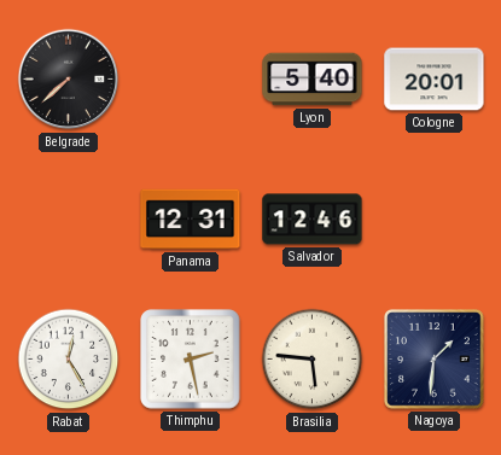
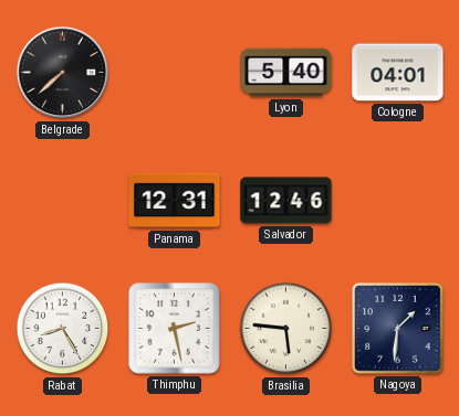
Cologne: 20:01 -> 04:01 (398, 73)
Rabat: 12:25 -> 8:25 (63, 329)
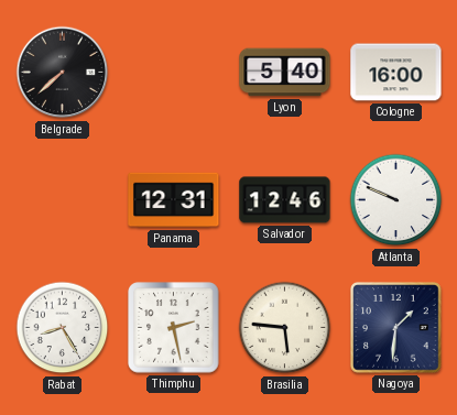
Cologne: 04:01 -> 16:00 (396, 73)
Atlanta: none -> 9:49 (396, 200)
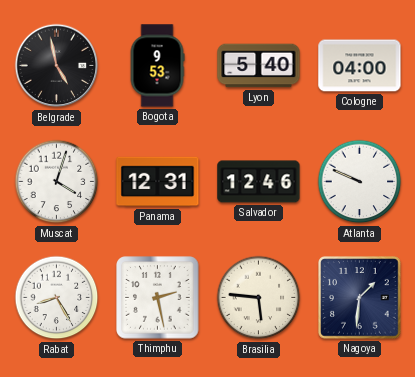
Belgrade: 7:38 -> 4:58 (57, 66)
Bogota: none -> 9:53 (157, 66)
Cologne: 16:00 -> 04:00 (360, 66)
Muscat: none -> 4:03 (57, 182)
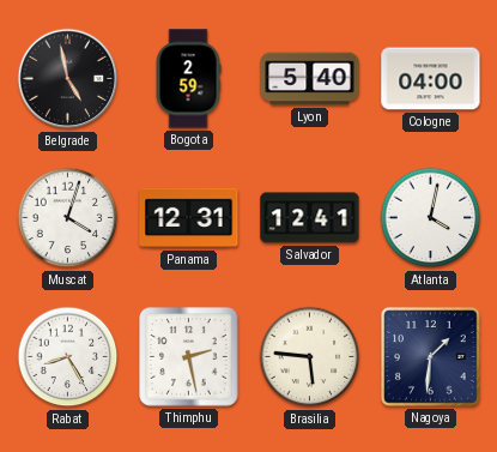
Bogota: 9:53 -> 2:59 (188, 79)
Salvador: 12:46 -> 12:41 (310, 218)
Atlanta: 9:49 -> 4:02 (431, 218)
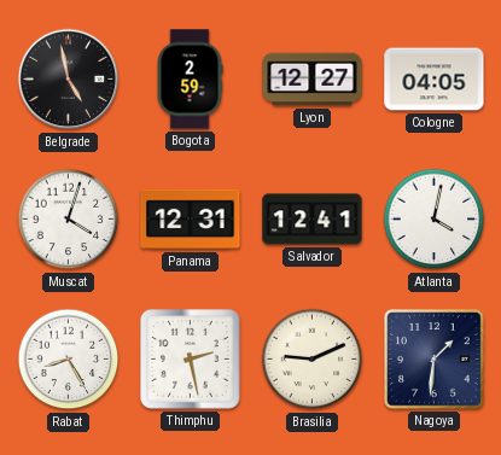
Lyon: 5:40 -> 12:27 (313, 80)
Cologne: 04:00 -> 04:05 (435, 80)
Brasilia: 5:46 -> 9:11 (313, 360)
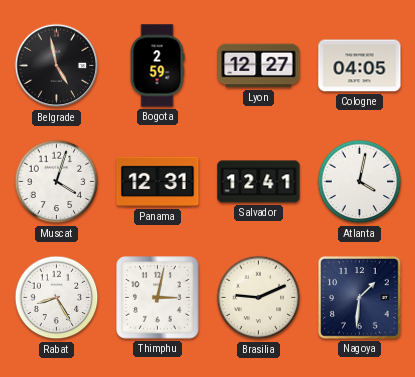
Thimphu: 2:28 -> 3:02 (158, 298)
